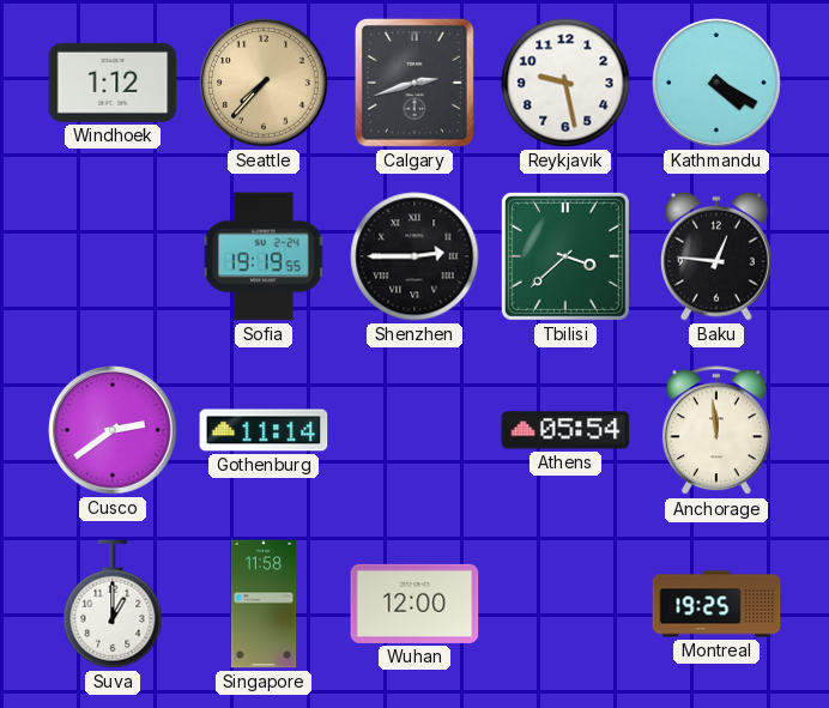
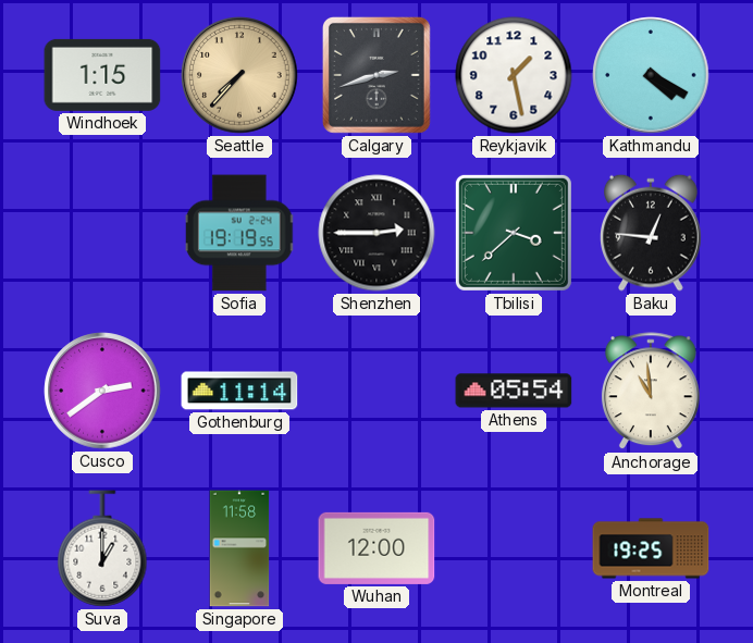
Windhoek: 1:12 -> 1:15 (102, 75)
Reykjavik: 9:28 -> 1:28 (514, 75)
Anchorage: 11:59 -> 10:59 (651, 392)
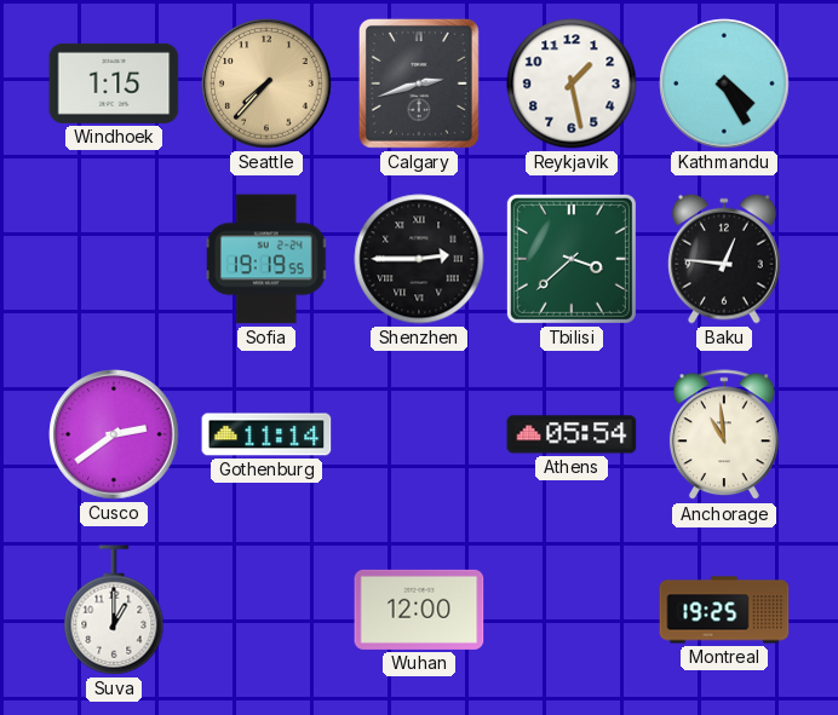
Kathmandu: 4:20 -> 4:25 (724, 83)
Singapore: 11:58 -> none (239, 548)
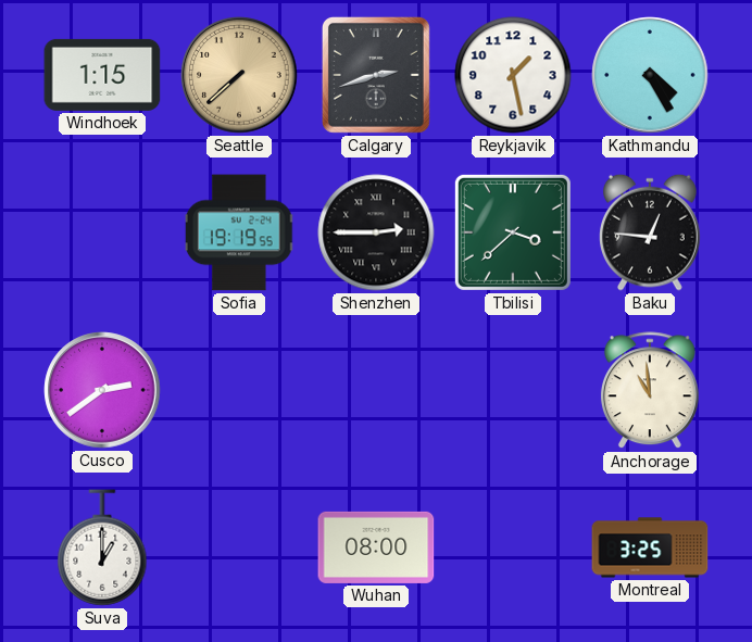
Seattle: 7:37 -> 7:38 (239, 75)
Gothenburg: 11:14 -> none (266, 434)
Athens: 05:54 -> none (572, 434)
Wuhan: 12:00 -> 08:00 (376, 547)
Montreal: 19:25 -> 3:25 (650, 547)
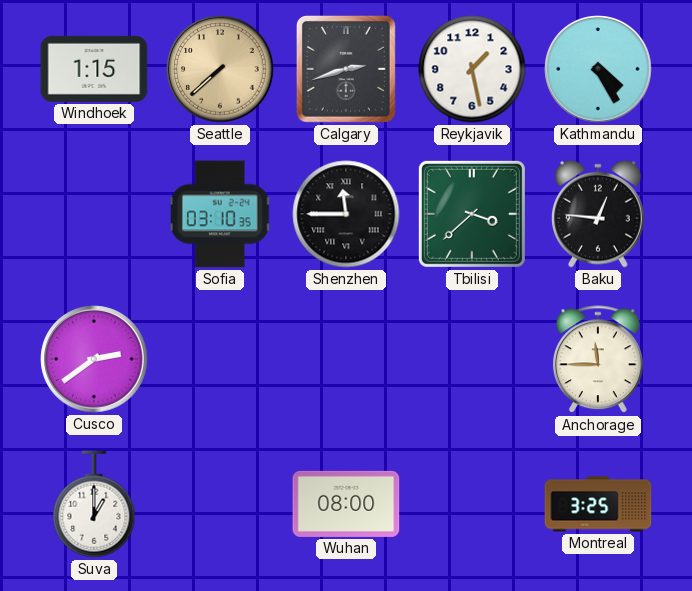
Sofia: 19:19 -> 03:10 (220, 214)
Shenzhen: 2:45 -> 11:45 (346, 214)
Anchorage: 10:59 -> 11:45 (598, 360)
